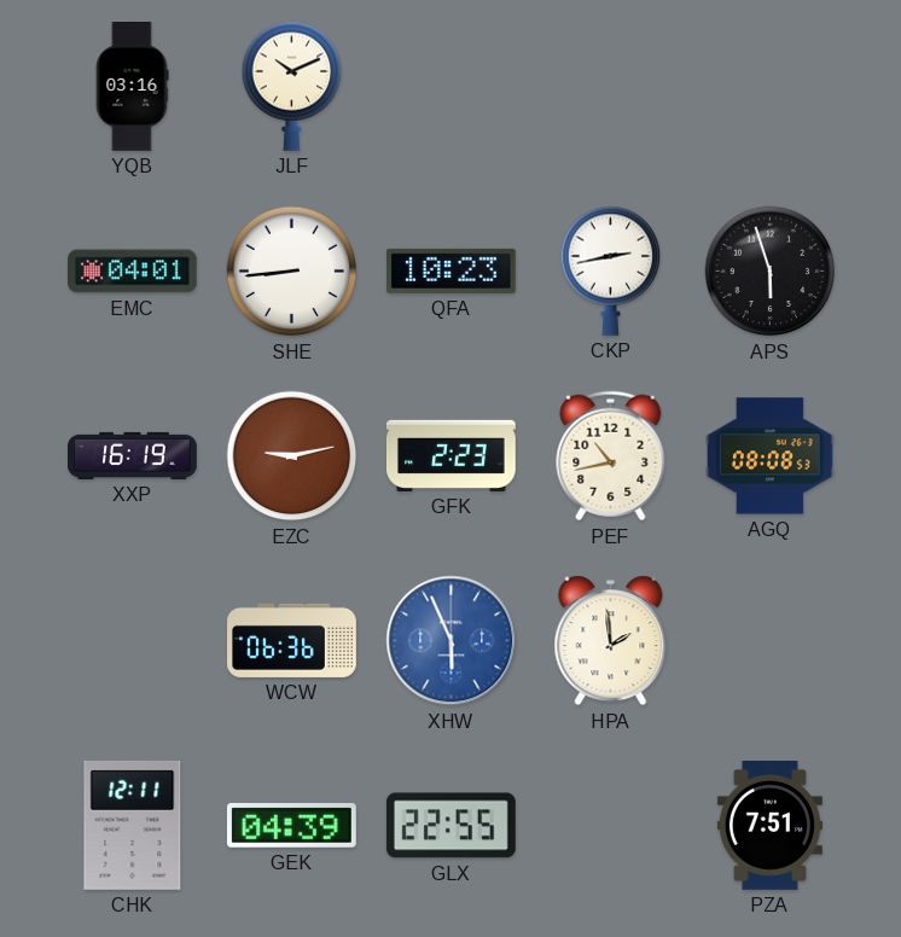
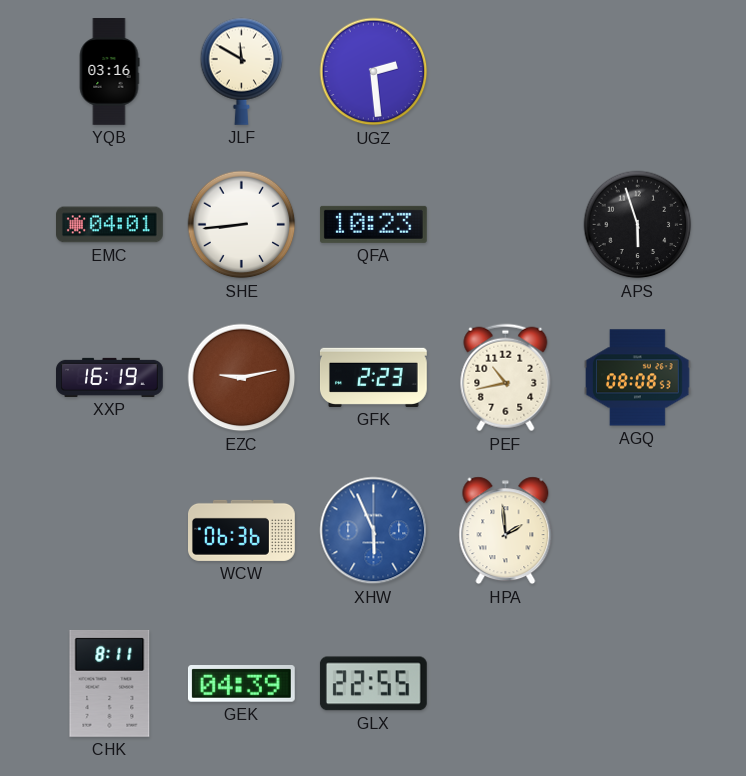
JLF: 10:11 -> 11:50 (242, 71)
UGZ: none -> 2:29 (374, 72)
CKP: 2:43 -> none (611, 270)
CHK: 12:11 -> 8:11 (110, 683)
PZA: 7:51 -> none (769, 826)
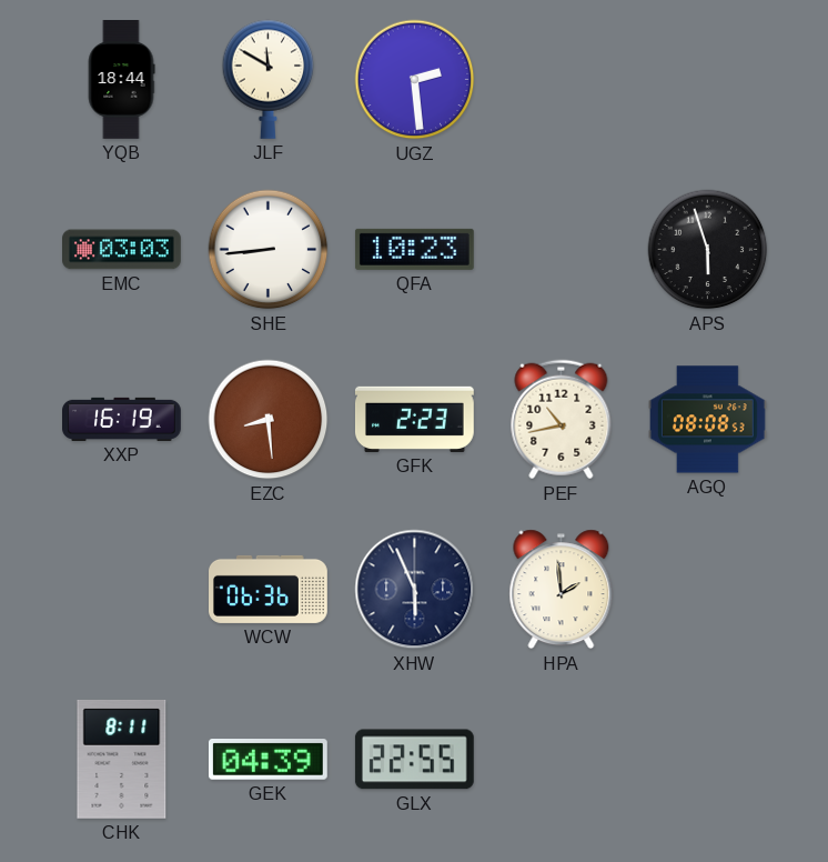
YQB: 03:16 -> 18:44 (121, 80)
EMC: 04:01 -> 03:03 (122, 250)
EZC: 9:13 -> 8:29 (269, 420)
XHW dial: blue -> navy (415, 590)
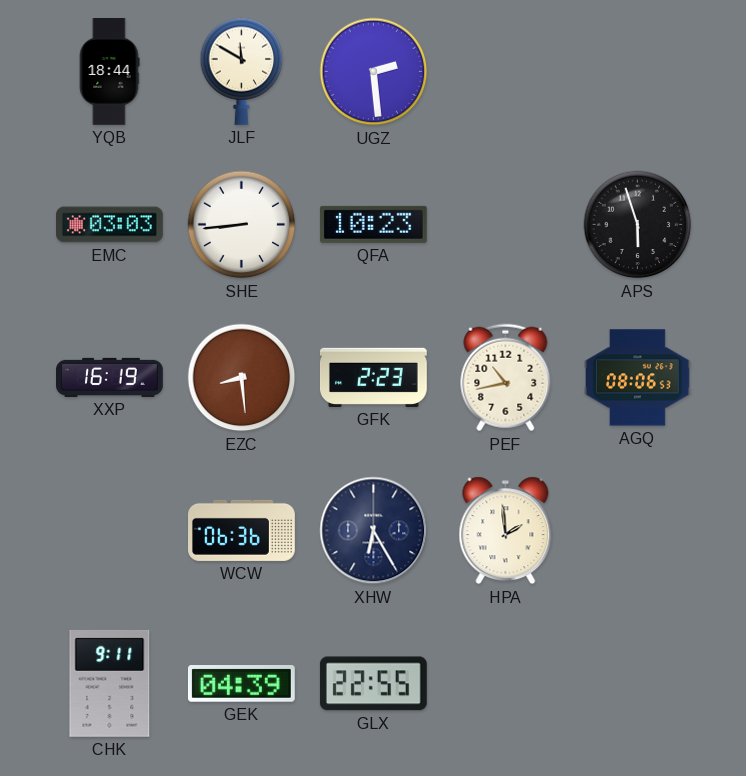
AGQ: 08:08 -> 08:06 (638, 378)
XHW: 5:56 -> 6:25 (374, 531)
CHK: 8:11 -> 9:11 (110, 683)
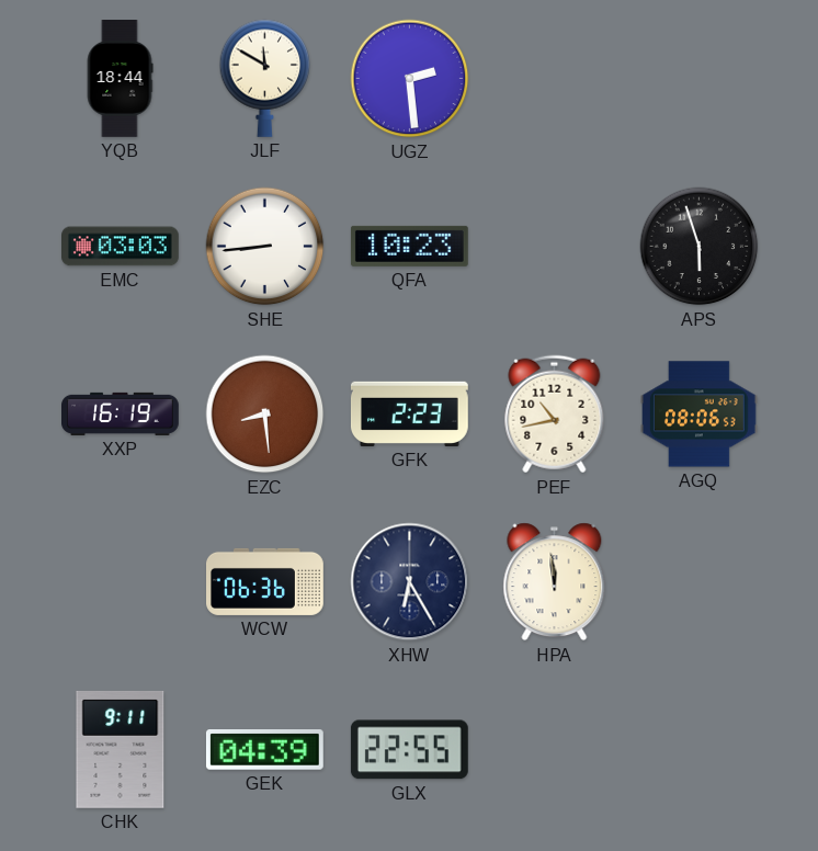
HPA: 1:59 -> 11:59 (555, 582)
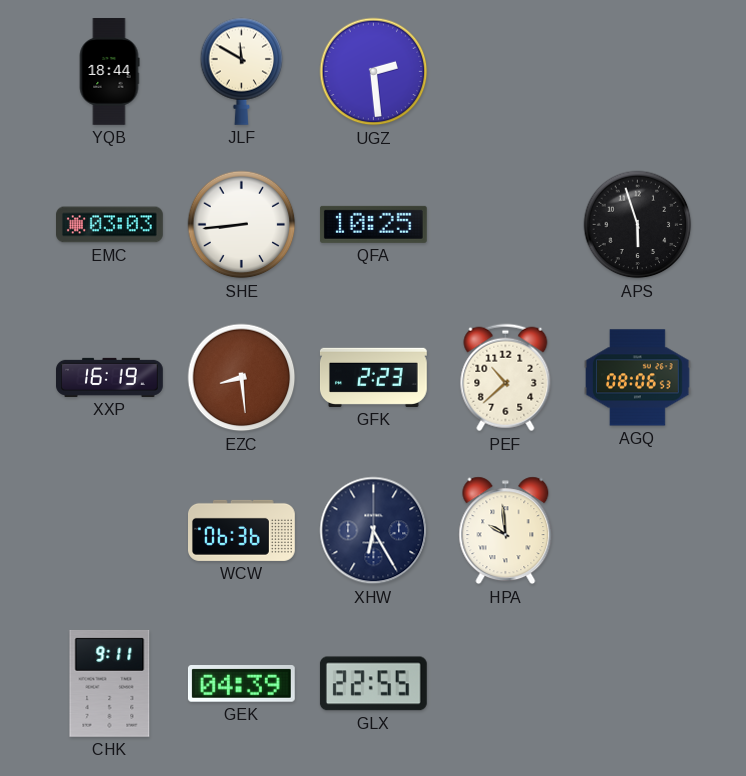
QFA: 10:23 -> 10:25 (373, 224)
PEF: 10:43 -> 10:38 (506, 378)
HPA: 11:59 -> 9:59 (506, 531)
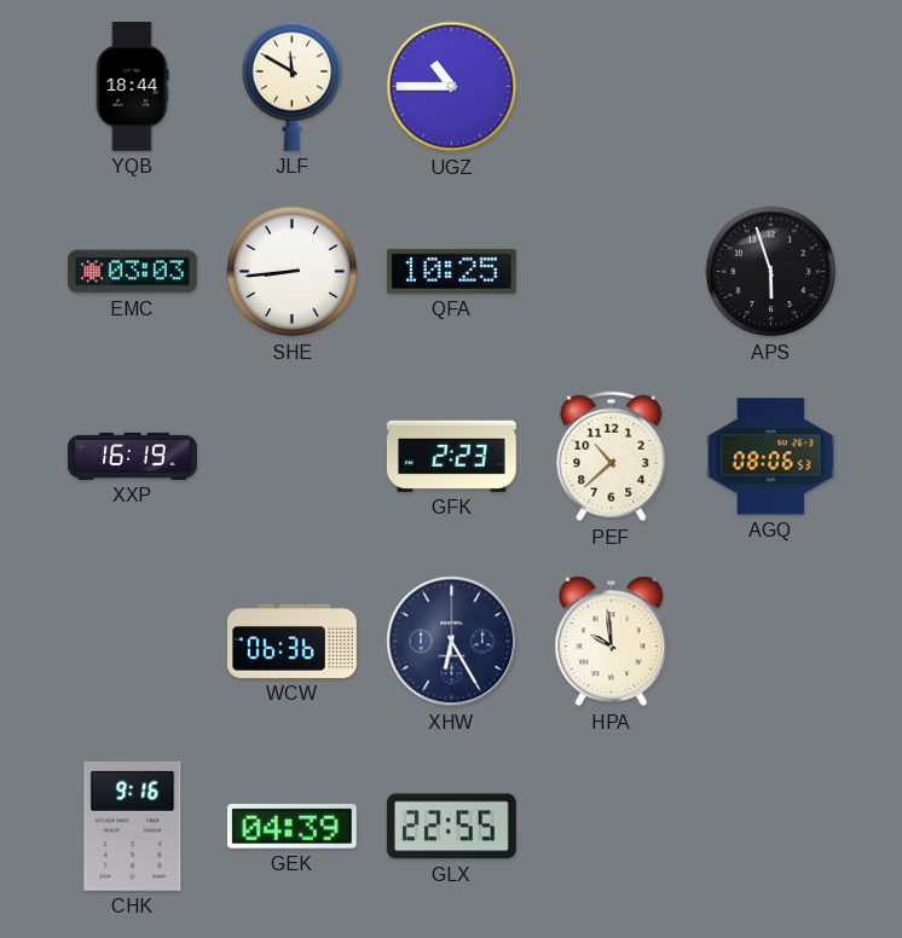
UGZ: 2:29 -> 10:45 (452, 87)
EZC: 8:29 -> none (242, 378)
CHK: 9:11 -> 9:16 (133, 826)
